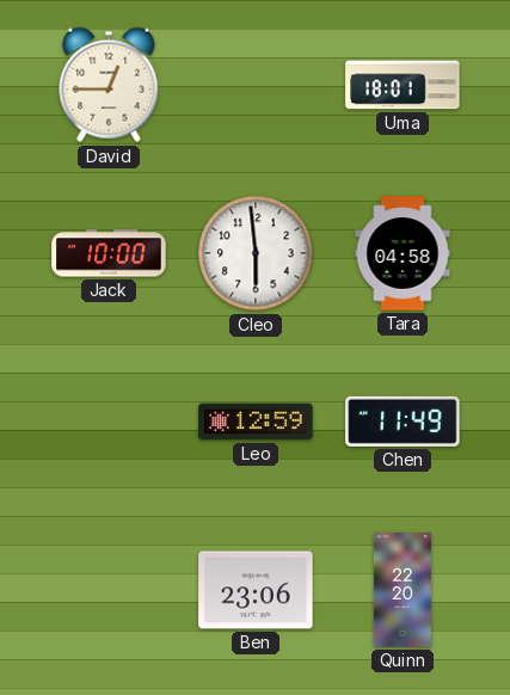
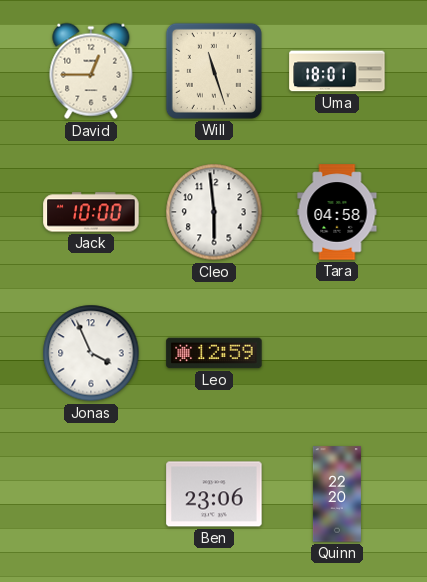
Will: none -> 11:27 (214, 71)
Jonas: none -> 3:56 (91, 353)
Chen: 11:49 -> none (403, 422)
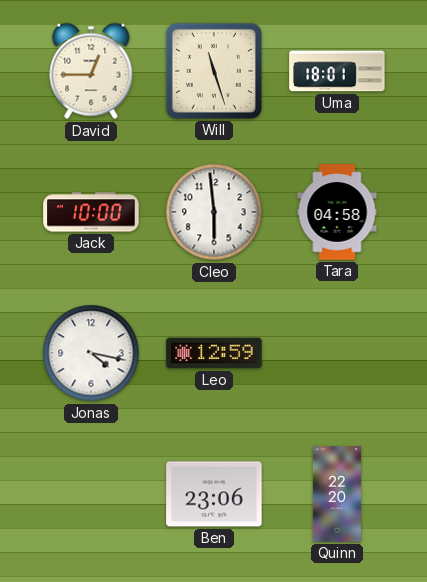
Jonas: 3:56 -> 4:17 (91, 353)
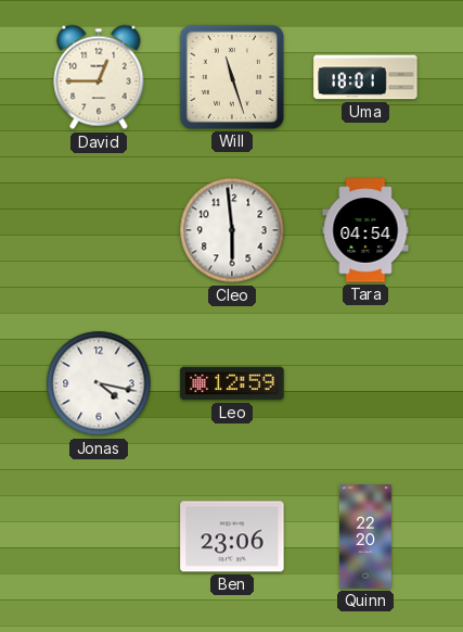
Jack: 10:00 -> none (91, 212)
Tara: 04:58 -> 04:54 (365, 230)
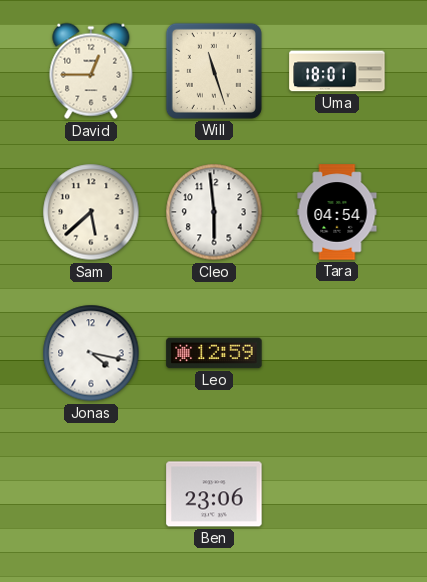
Sam: none -> 5:38 (91, 212)
Quinn: 22:20 -> none (365, 536)
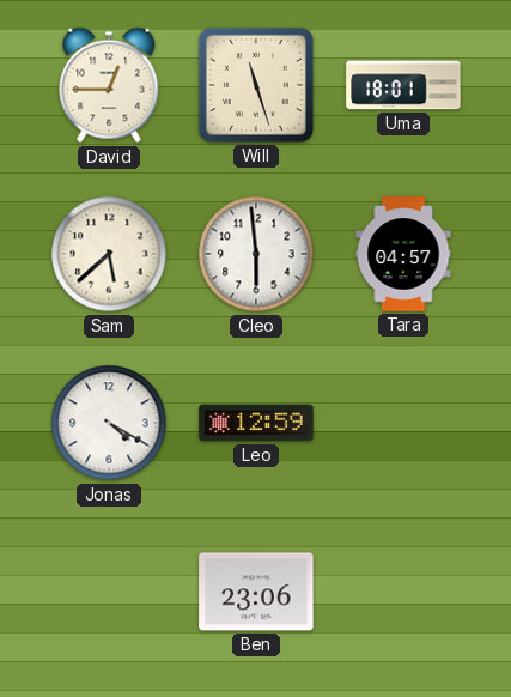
Tara: 04:54 -> 04:57 (403, 254)
Jonas: 4:17 -> 4:20 (109, 423)
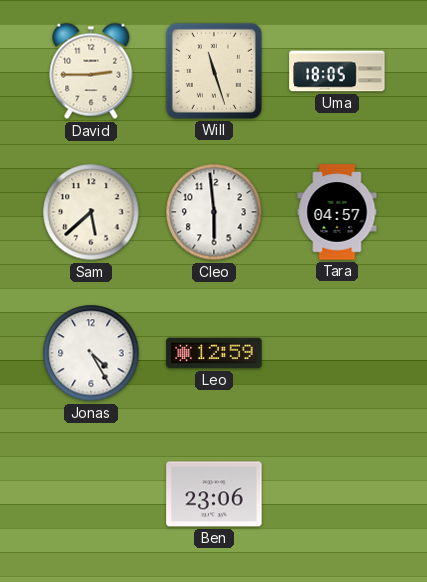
David: 12:45 -> 2:45 (91, 71)
Uma: 18:01 -> 18:05 (337, 71)
Jonas: 4:20 -> 4:25 (91, 353)
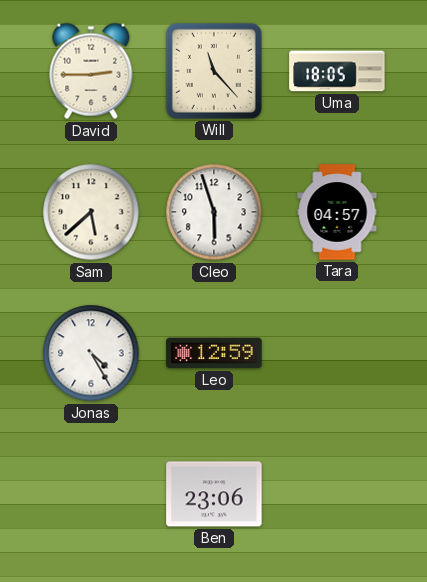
Will: 11:27 -> 11:23 (214, 71)
Cleo: 5:59 -> 5:57 (214, 212)
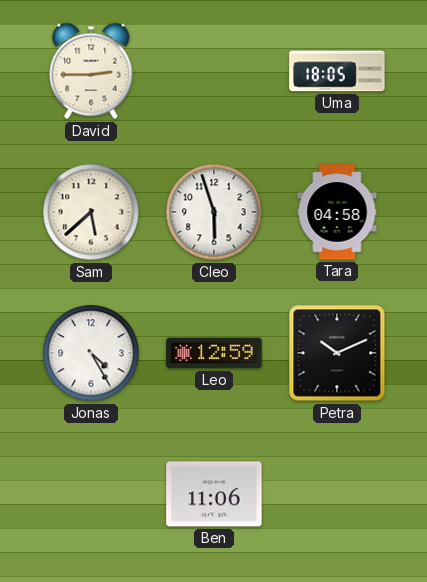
Will: 11:23 -> none (214, 71)
Tara: 04:57 -> 04:58 (337, 212)
Petra: none -> 10:11 (337, 353)
Ben: 23:06 -> 11:06 (214, 494)
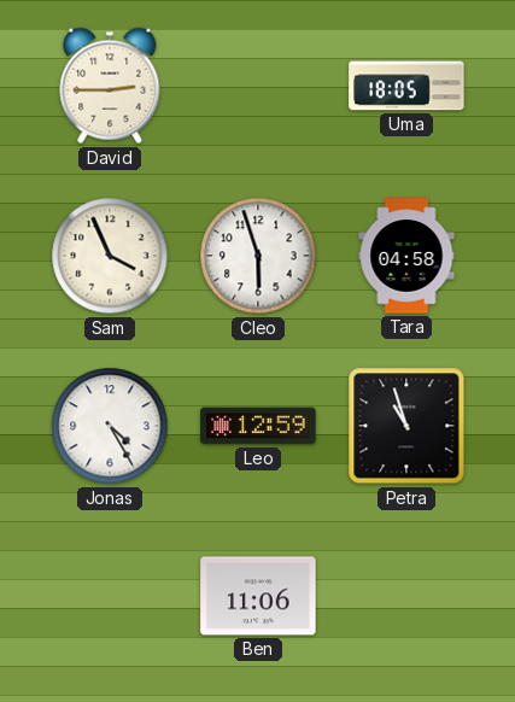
Sam: 5:38 -> 3:56 (110, 256)
Petra: 10:11 -> 10:57 (406, 426)
